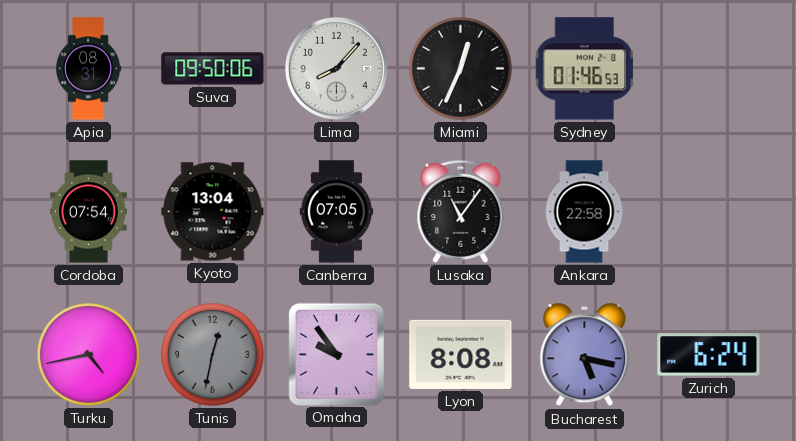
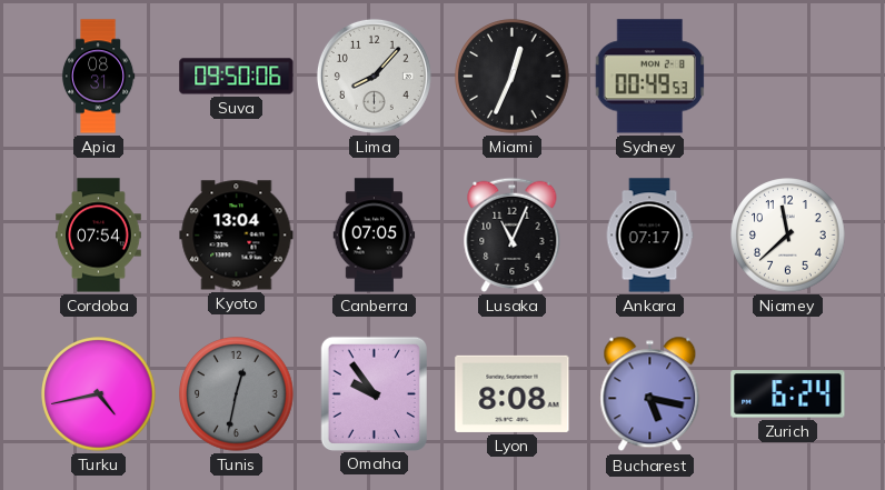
Sydney: 01:46 -> 00:49 (650, 77)
Lusaka: 11:06 -> 11:04 (513, 234)
Ankara: 22:58 -> 07:17 (649, 236)
Niamey: none -> 11:38 (788, 236)
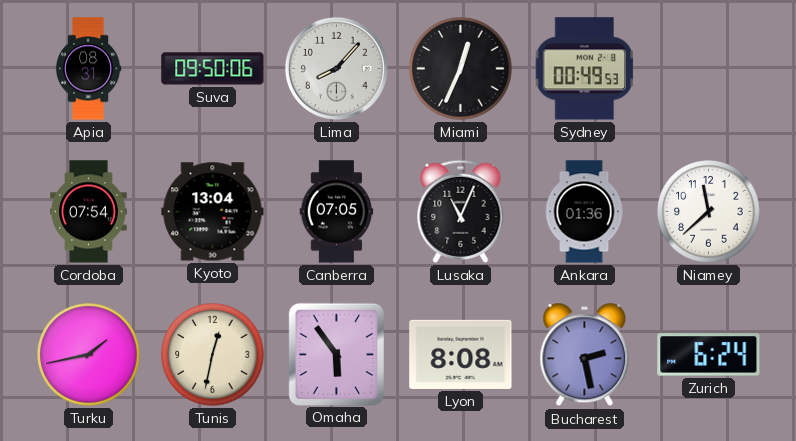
Ankara: 07:17 -> 01:36 (584, 212)
Turku: 4:43 -> 1:43 (89, 355)
Tunis dial: grey -> cream (213, 355)
Omaha: 9:54 -> 5:54 (336, 354)
Bucharest: 5:17 -> 2:28 (585, 355)
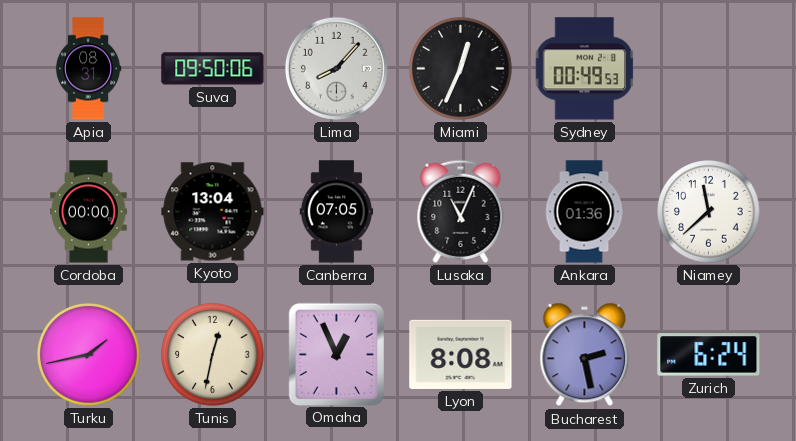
Cordoba: 07:54 -> 00:00 (89, 212)
Omaha: 5:54 -> 12:56 (336, 354)
